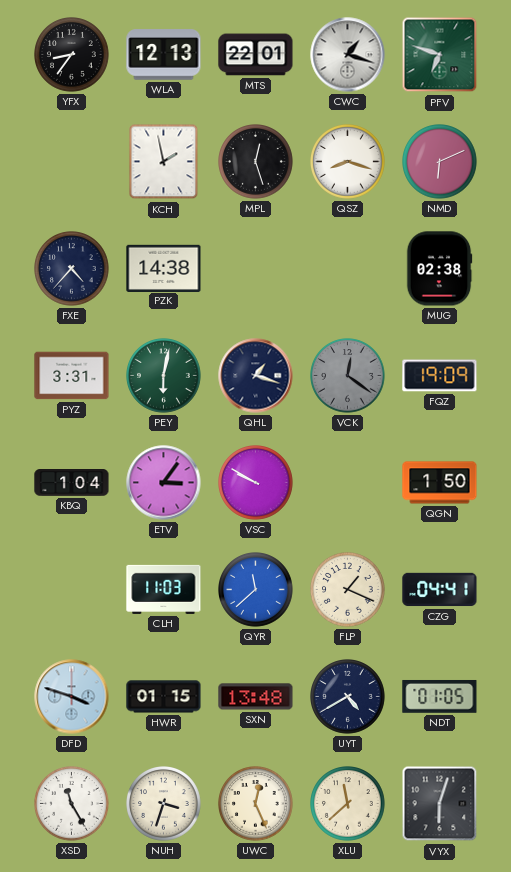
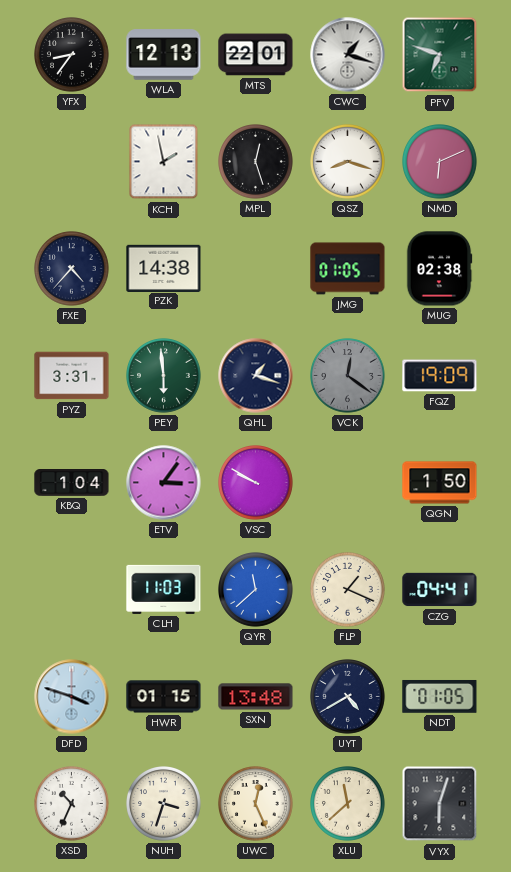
JMG: none -> 01:05 (348, 269)
PEY: 6:02 -> 5:59 (164, 376)
XSD: 11:25 -> 10:34 (72, 804)
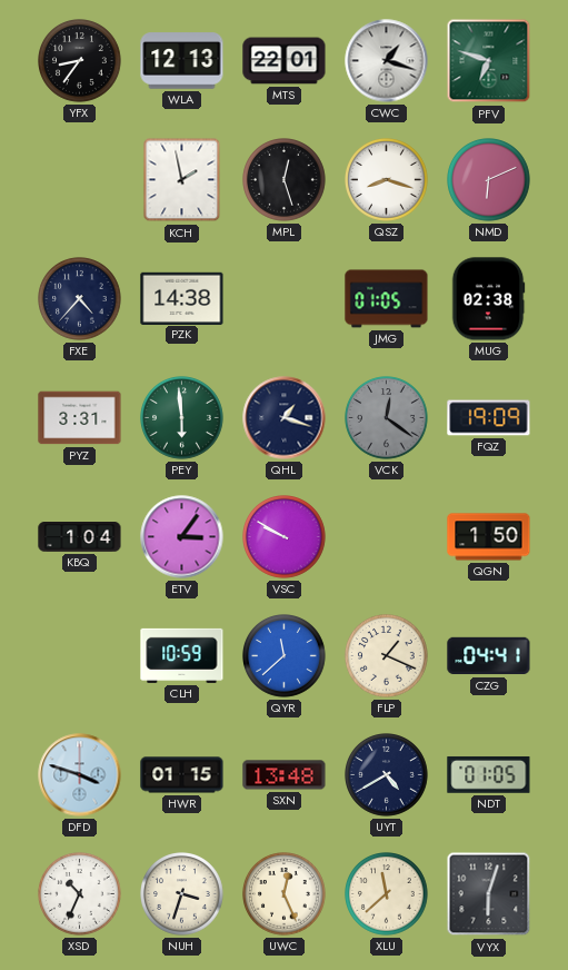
CLH: 11:03 -> 10:59 (182, 655)
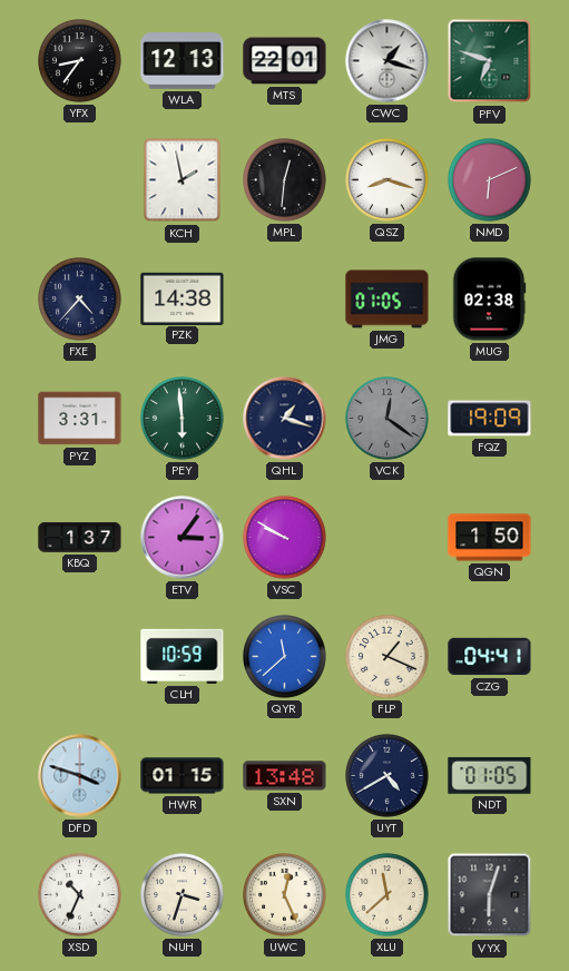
MPL: 12:27 -> 12:31 (285, 180)
KBQ: 1:04 -> 1:37 (80, 538)
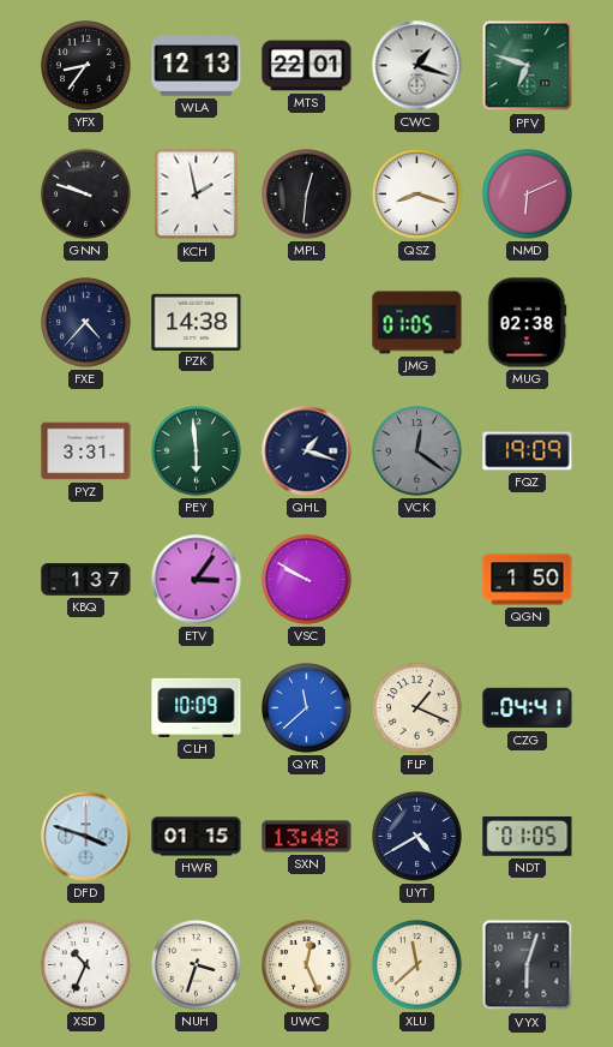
GNN: none -> 9:48 (86, 195)
CLH: 10:59 -> 10:09 (197, 707)
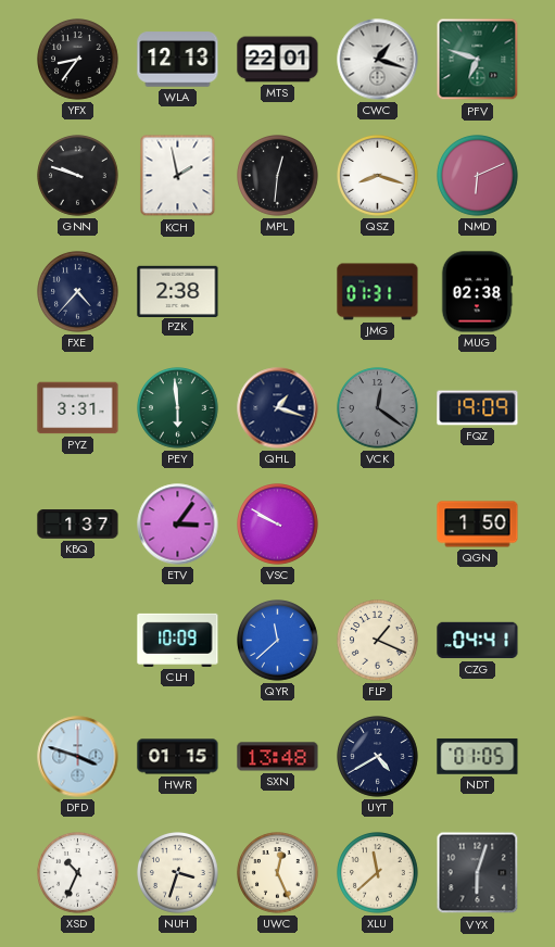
PZK: 14:38 -> 2:38 (178, 291)
JMG: 01:05 -> 01:31 (378, 292)
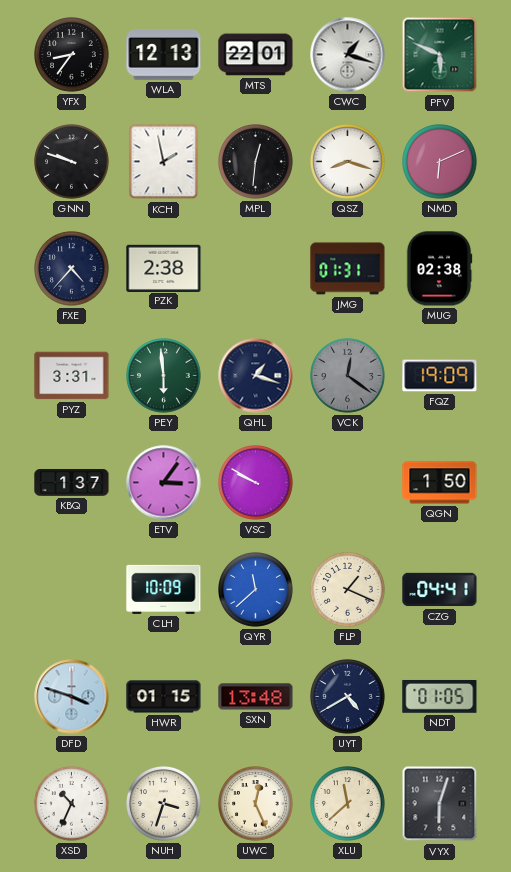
PFV: 6:48 -> 5:49 (440, 55)
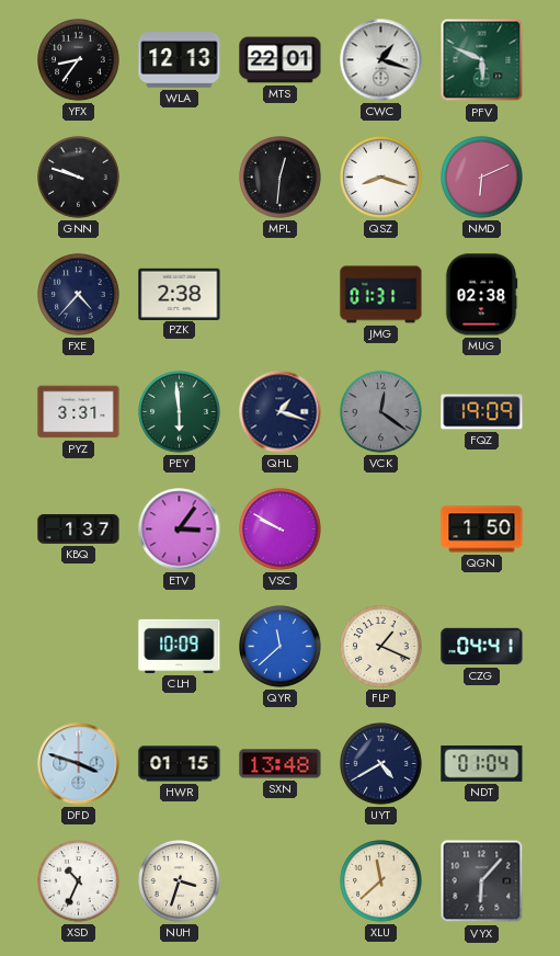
KCH: 1:58 -> none (164, 162)
NDT: 01:05 -> 01:04 (482, 763)
UWC: 12:26 -> none (256, 804)
VYX: 6:03 -> 6:07 (482, 881)
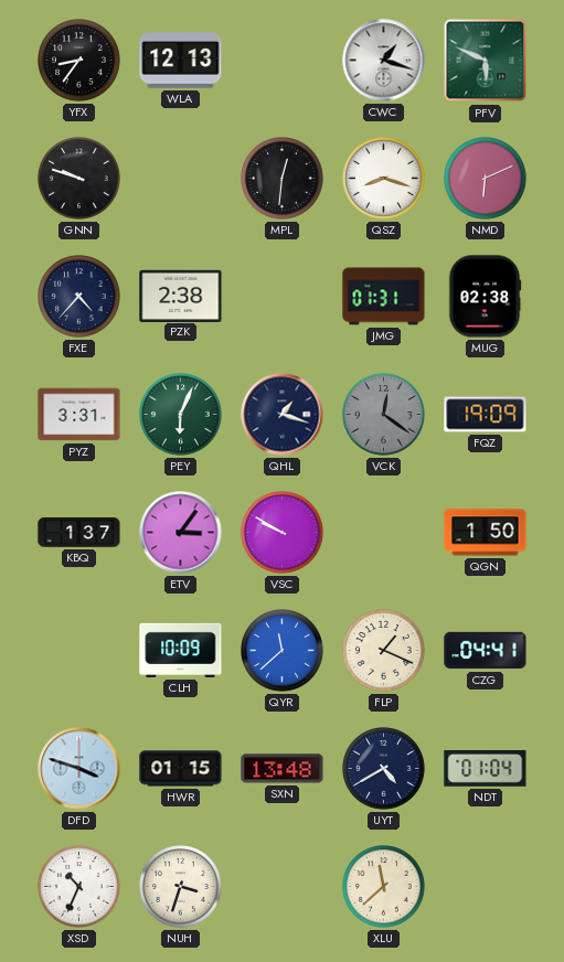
MTS: 22:01 -> none (281, 60)
PEY: 5:59 -> 6:04 (181, 415)
VYX: 6:07 -> none (482, 881)
